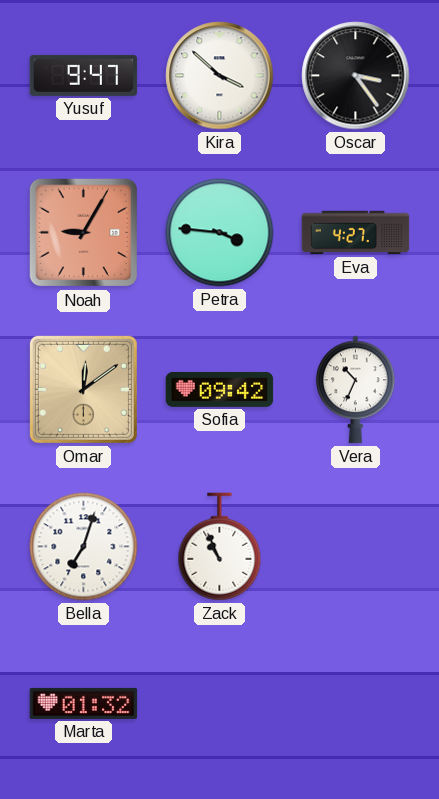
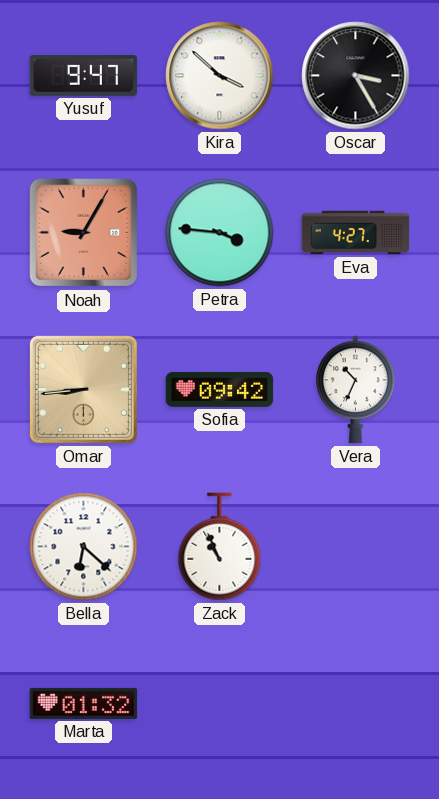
Oscar: 3:24 -> 3:25 (356, 76)
Omar: 12:09 -> 8:44 (83, 389)
Bella: 7:03 -> 6:22 (84, 547)
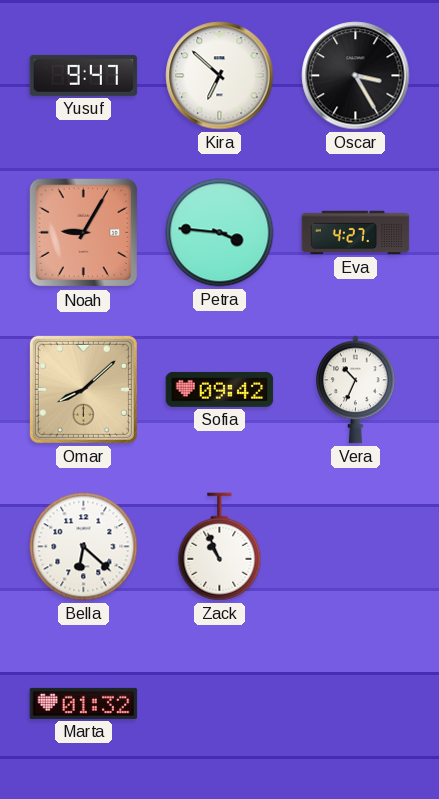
Kira: 3:52 -> 6:52 (220, 76)
Omar: 8:44 -> 8:08 (83, 389)
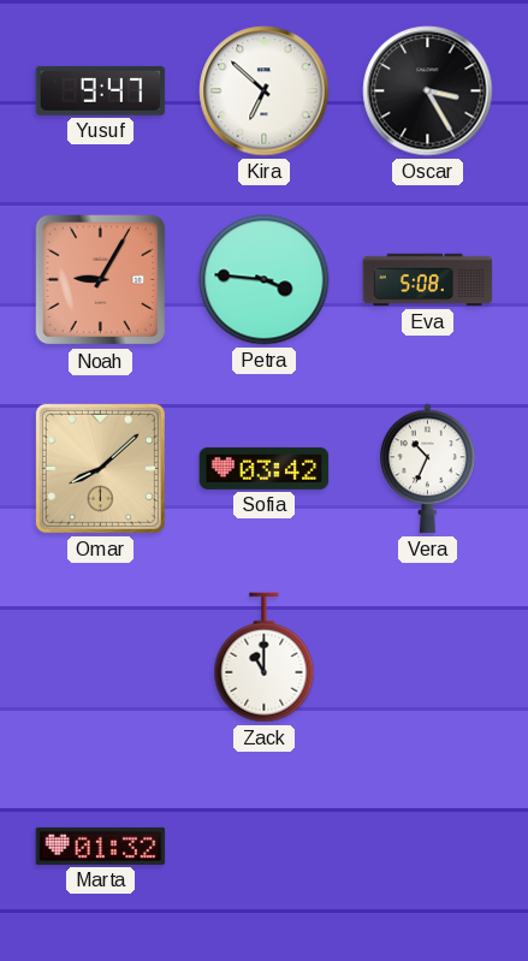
Eva: 4:27 -> 5:08 (428, 280)
Sofia: 09:42 -> 03:42 (265, 468)
Bella: 6:22 -> none (84, 547)
Zack: 10:56 -> 11:00 (265, 658)
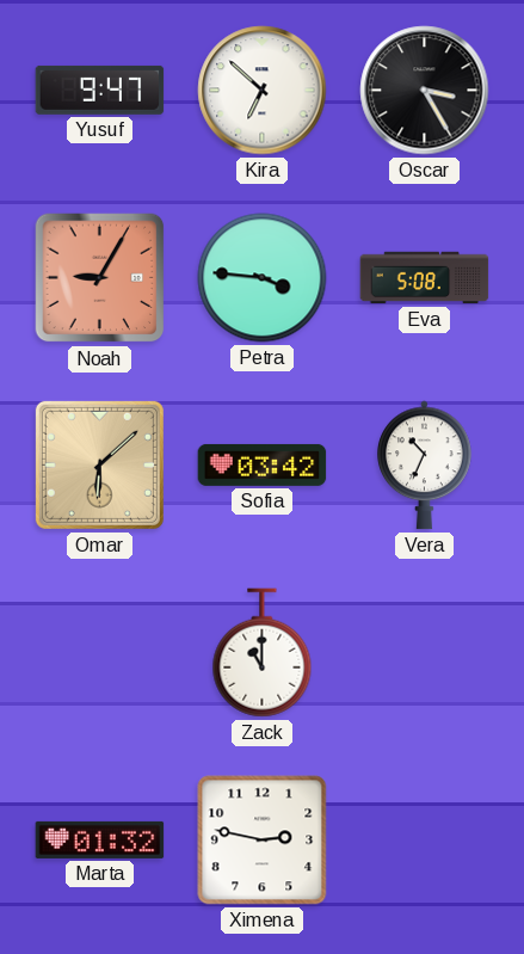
Omar: 8:08 -> 6:08 (99, 464)
Ximena: none -> 2:47 (263, 841)
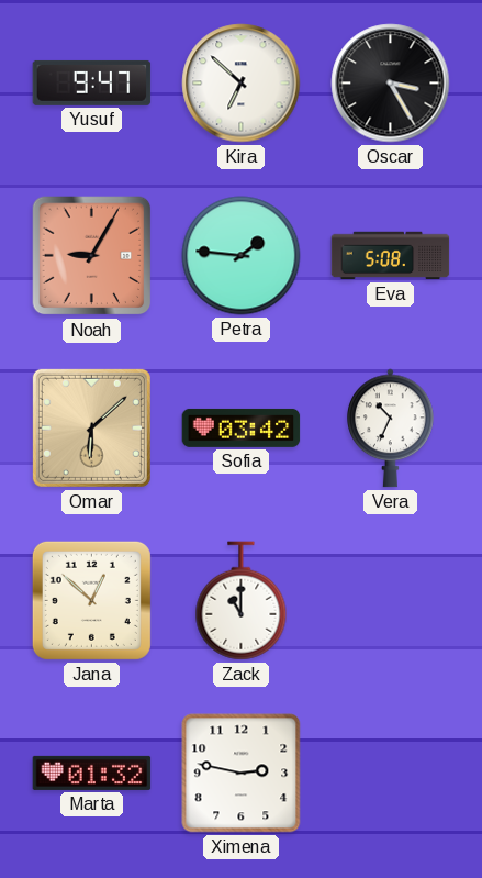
Petra: 3:46 -> 1:46 (242, 256)
Jana: none -> 12:52 (91, 600)
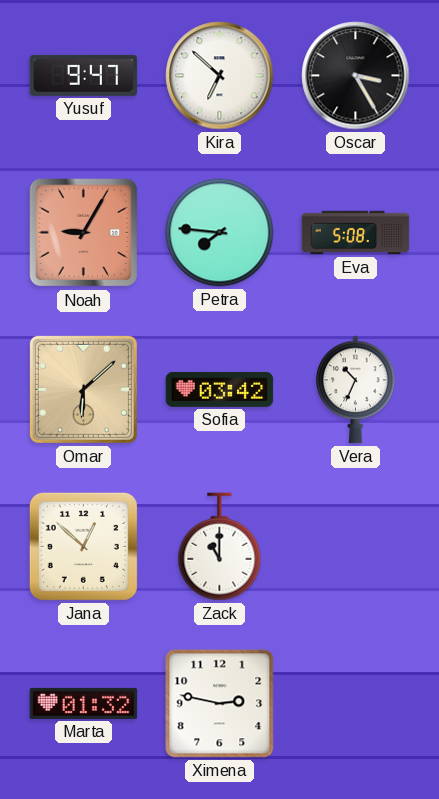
Petra: 1:46 -> 7:46 (220, 233)
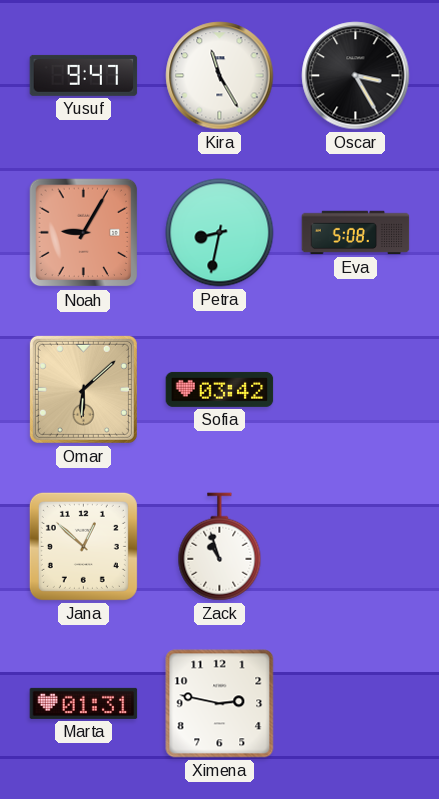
Kira: 6:52 -> 11:25 (220, 76)
Petra: 7:46 -> 8:32 (220, 233)
Vera: 10:34 -> none (356, 390)
Zack: 11:00 -> 10:57 (220, 547)
Marta: 01:32 -> 01:31 (84, 703)
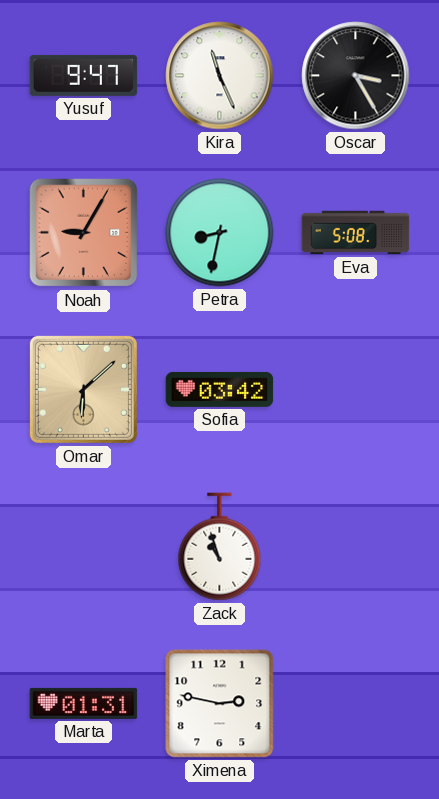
Kira: 11:25 -> 11:26 (220, 76)
Jana: 12:52 -> none (83, 546)
